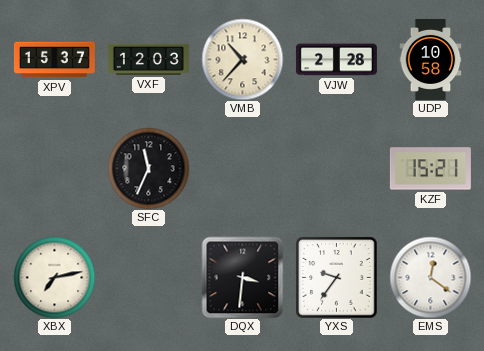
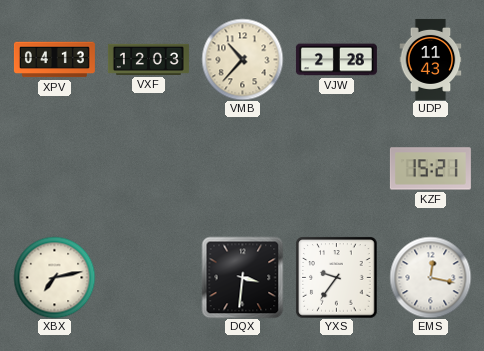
XPV: 15:37 -> 04:13 (54, 60)
UDP: 10:58 -> 11:43 (431, 59)
SFC: 11:34 -> none (148, 168)
EMS: 12:21 -> 12:17 (430, 277)
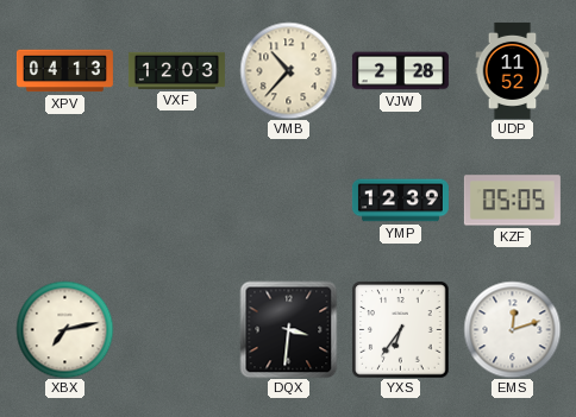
UDP: 11:43 -> 11:52 (513, 70)
YMP: none -> 12:39 (400, 201)
KZF: 15:21 -> 05:05 (512, 201)
YXS: 9:36 -> 6:36 (400, 329)
EMS: 12:17 -> 12:12 (512, 329)
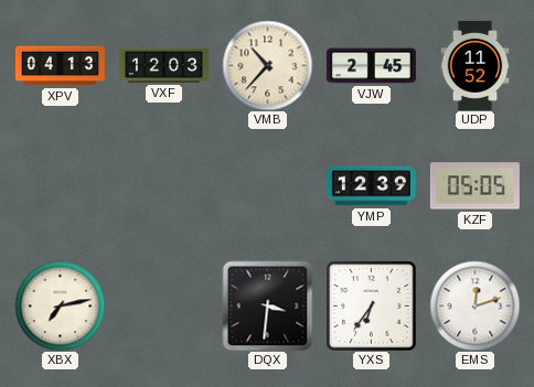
VJW: 2:28 -> 2:45 (371, 66)
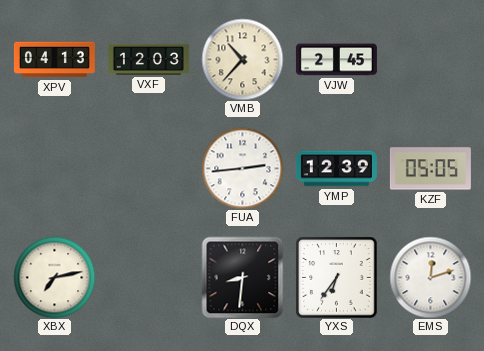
UDP: 11:52 -> none (476, 65)
FUA: none -> 2:44 (242, 168)
DQX: 3:31 -> 8:31 (242, 277)
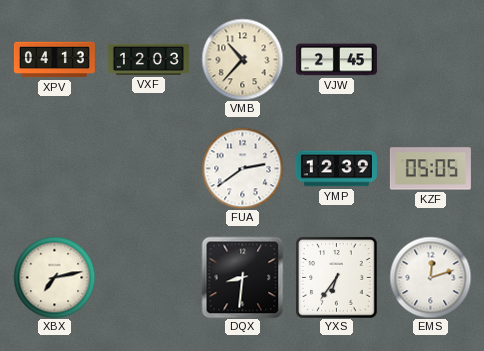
FUA: 2:44 -> 2:39 (242, 168)
